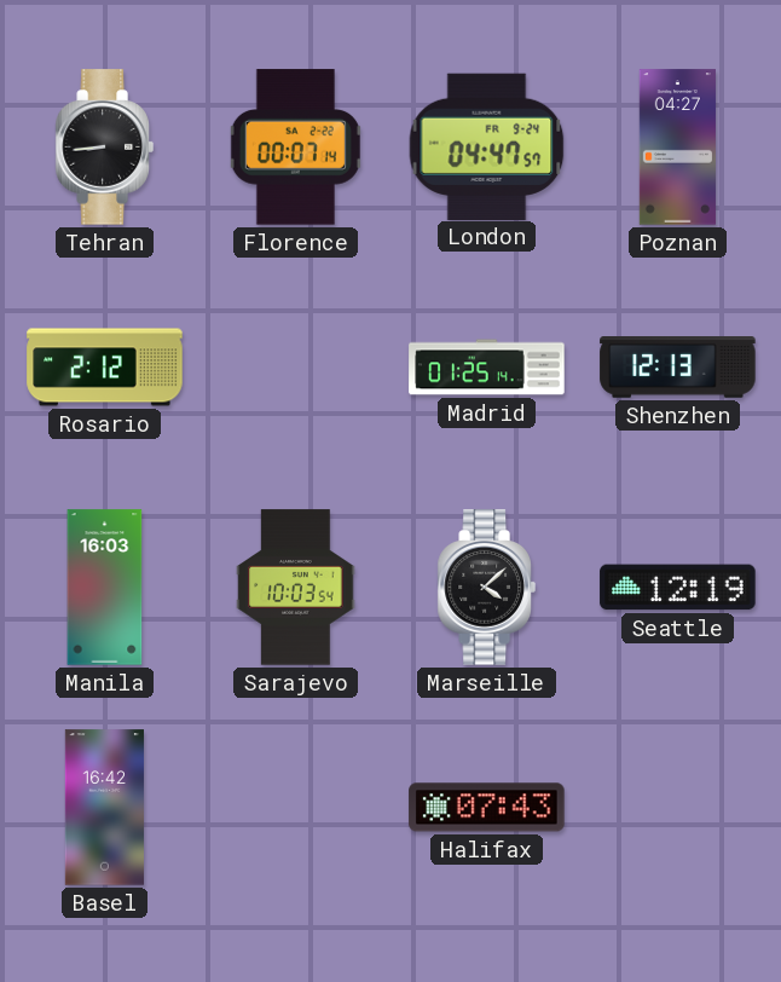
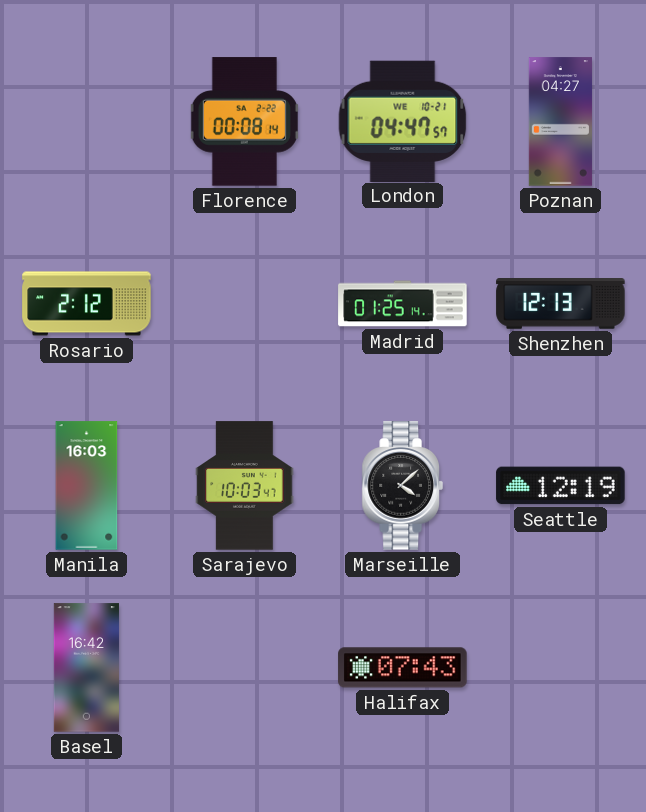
Tehran: 8:44 -> none (104, 148)
Florence: 00:07 -> 00:08 (244, 122)
London date: FR 9-24 -> WE 10-21 (403, 121)
Sarajevo: 10:03:54 -> 10:03:47 (245, 486)
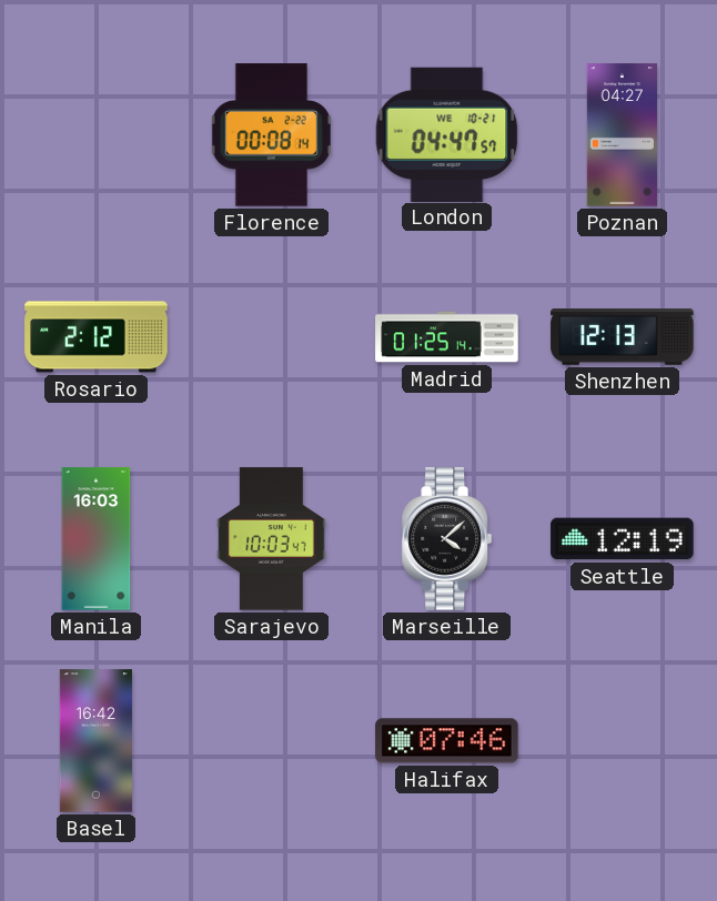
Halifax: 07:43 -> 07:46 (447, 741)
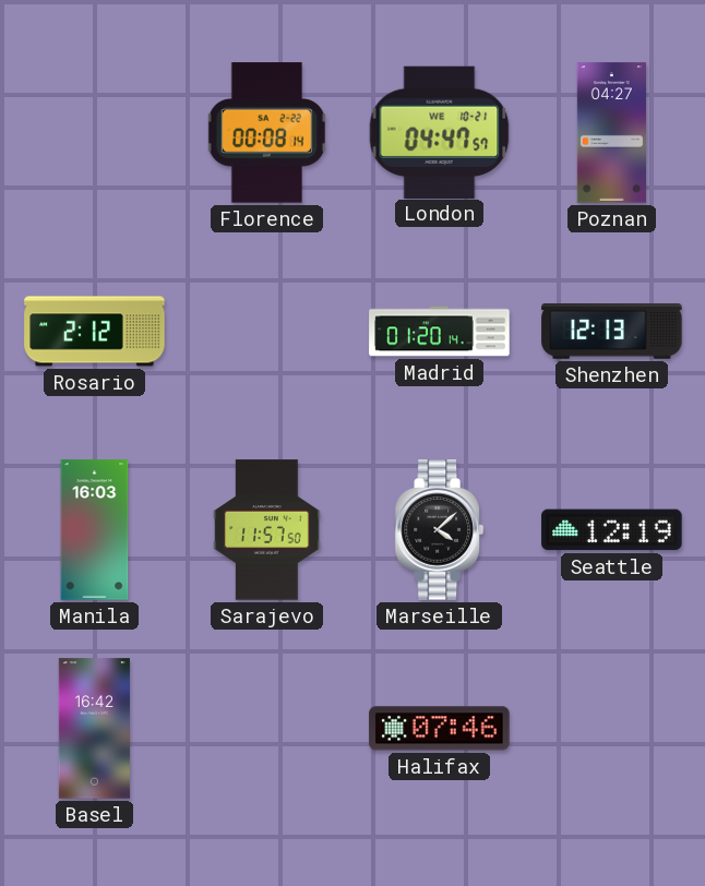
Madrid: 01:25 -> 01:20 (440, 332)
Sarajevo: 10:03 -> 11:57 (267, 530)
